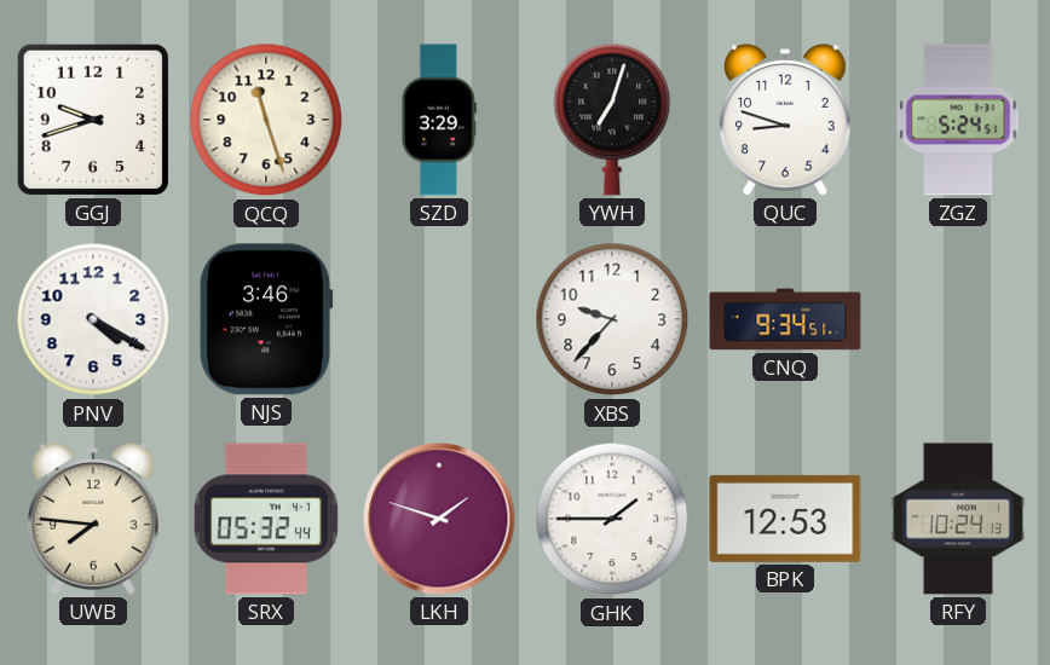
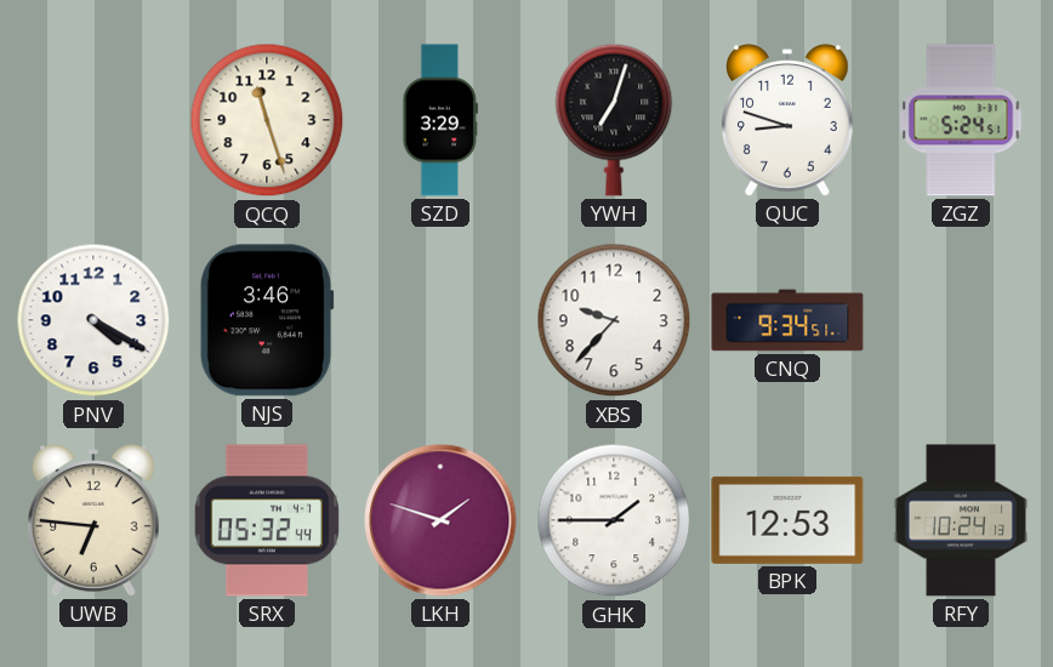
GGJ: 9:42 -> none (93, 120)
UWB: 7:46 -> 6:46 (95, 520)
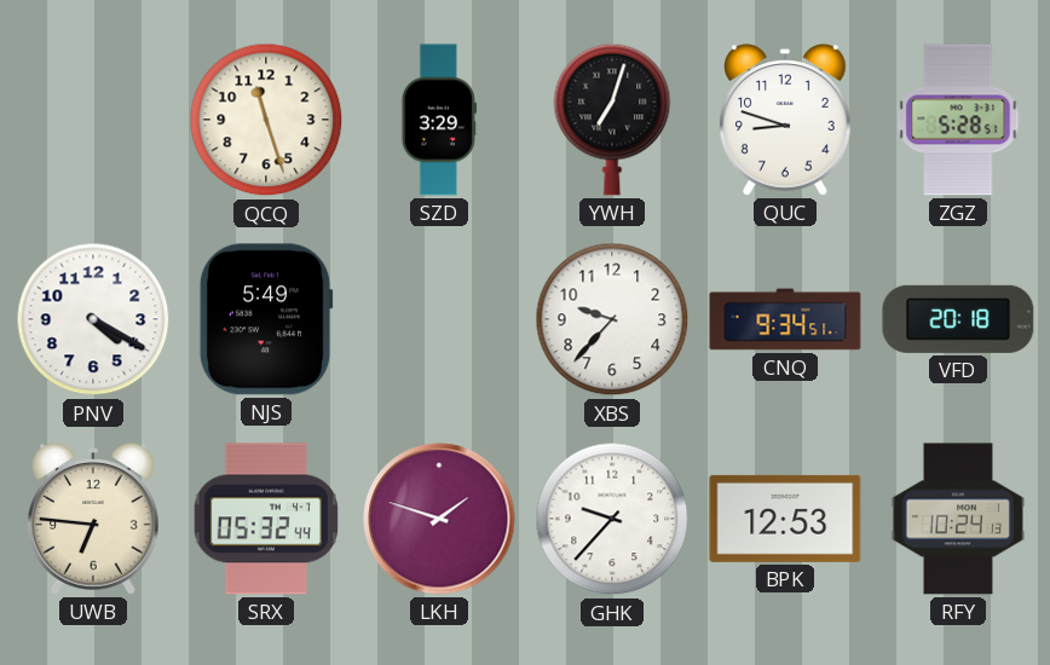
ZGZ: 5:24 -> 5:28 (958, 120)
NJS: 3:46 -> 5:49 (266, 319)
VFD: none -> 20:18 (958, 319)
GHK: 1:45 -> 9:37 (612, 519)
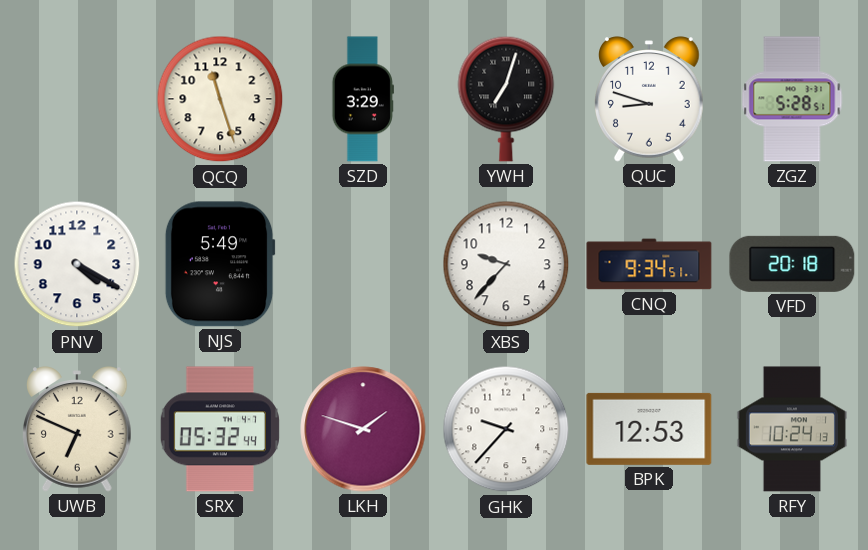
UWB: 6:46 -> 6:49 (78, 429)
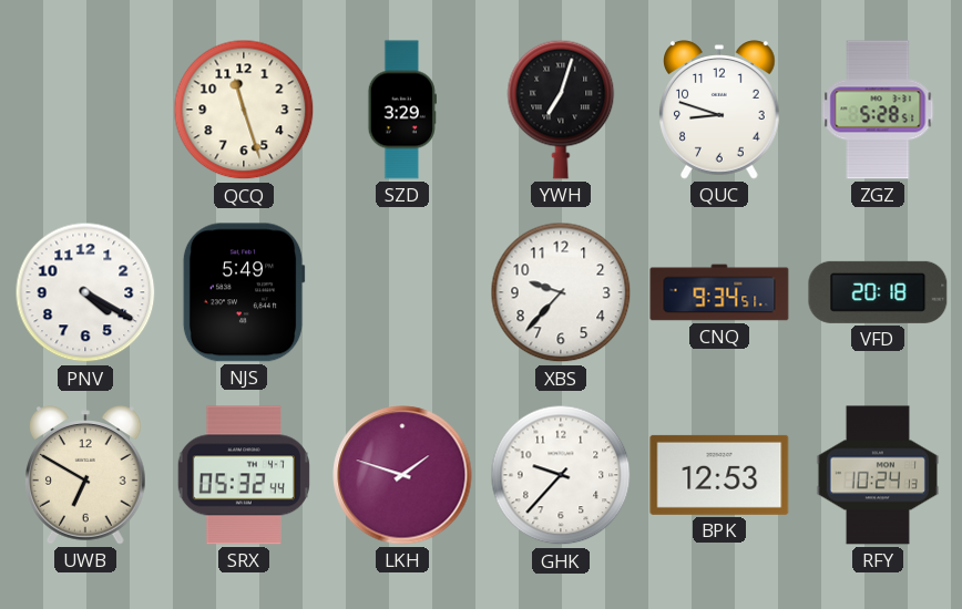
UWB: 6:49 -> 6:50 (86, 475)
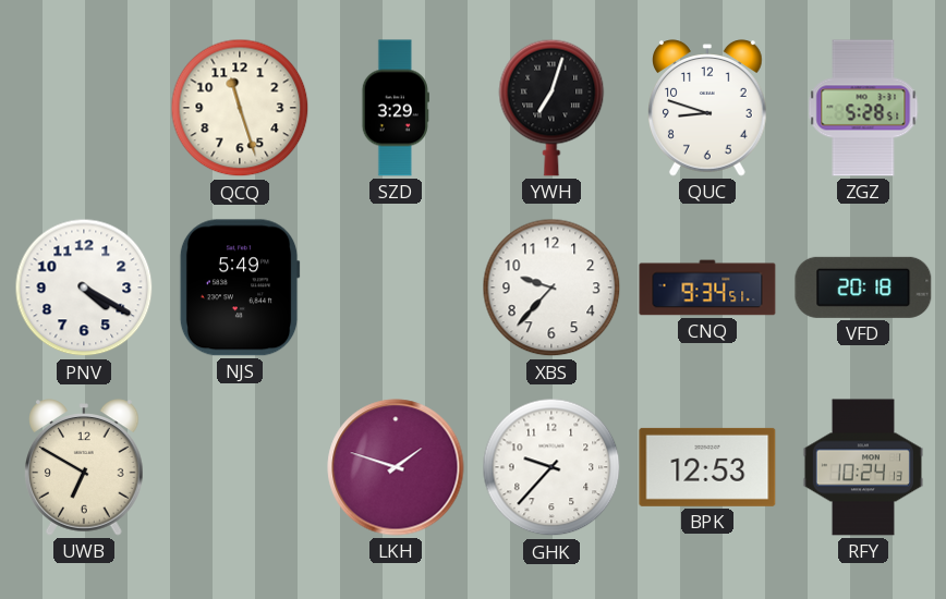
SRX: 05:32 -> none (244, 475)
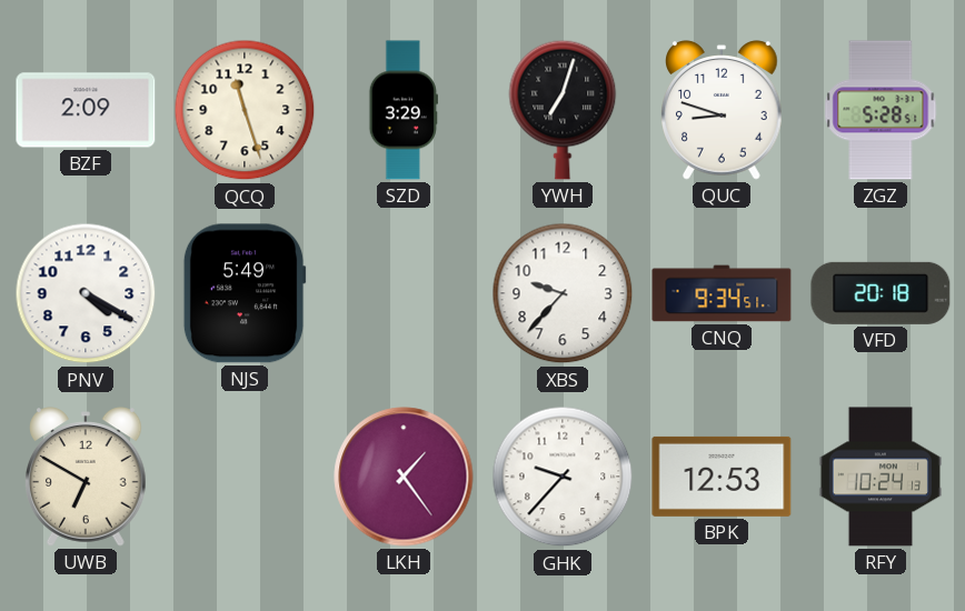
BZF: none -> 2:09 (86, 110)
LKH: 1:48 -> 1:24 (404, 477)
